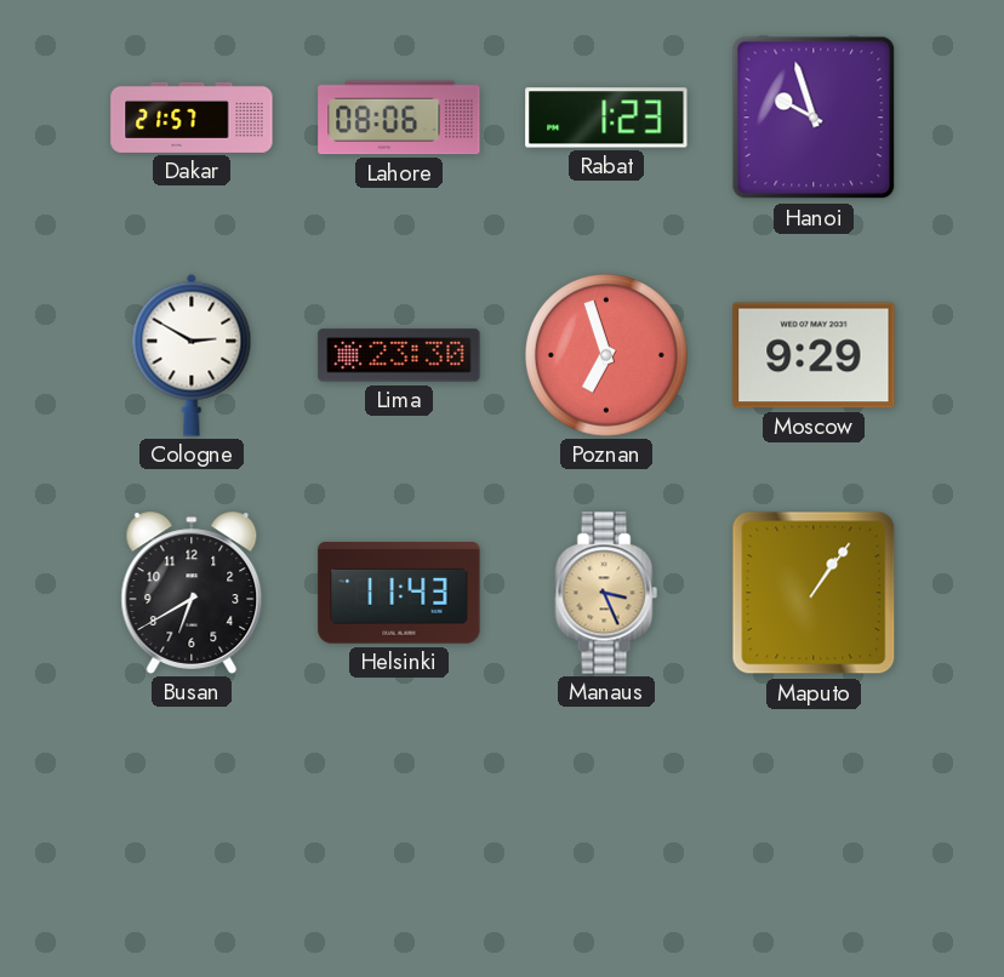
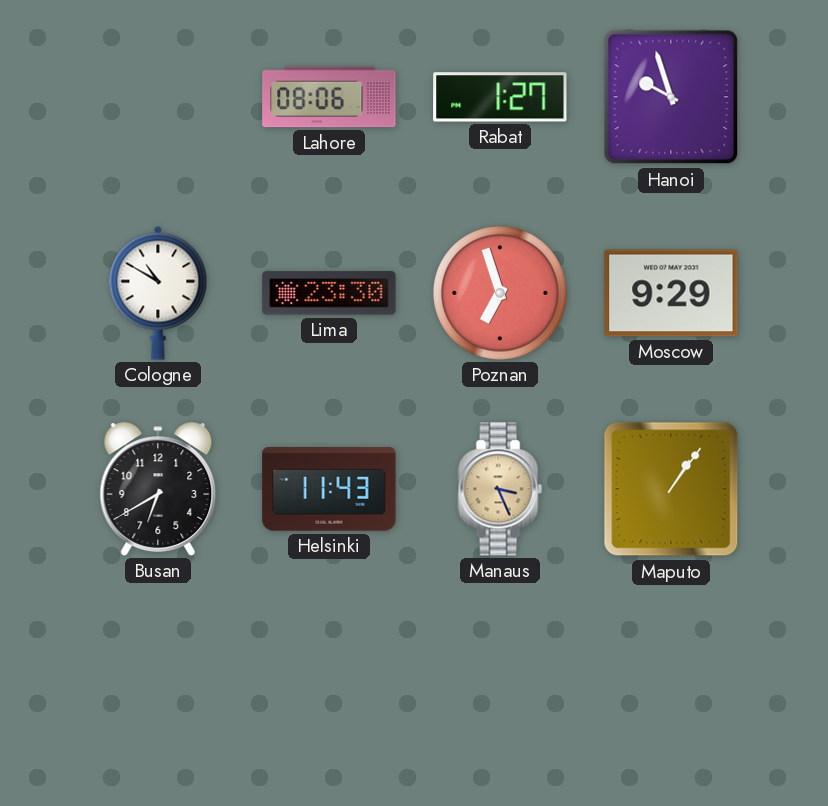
Dakar: 21:57 -> none (192, 118)
Rabat: 1:23 -> 1:27 (500, 97)
Cologne: 2:50 -> 10:50 (158, 293)
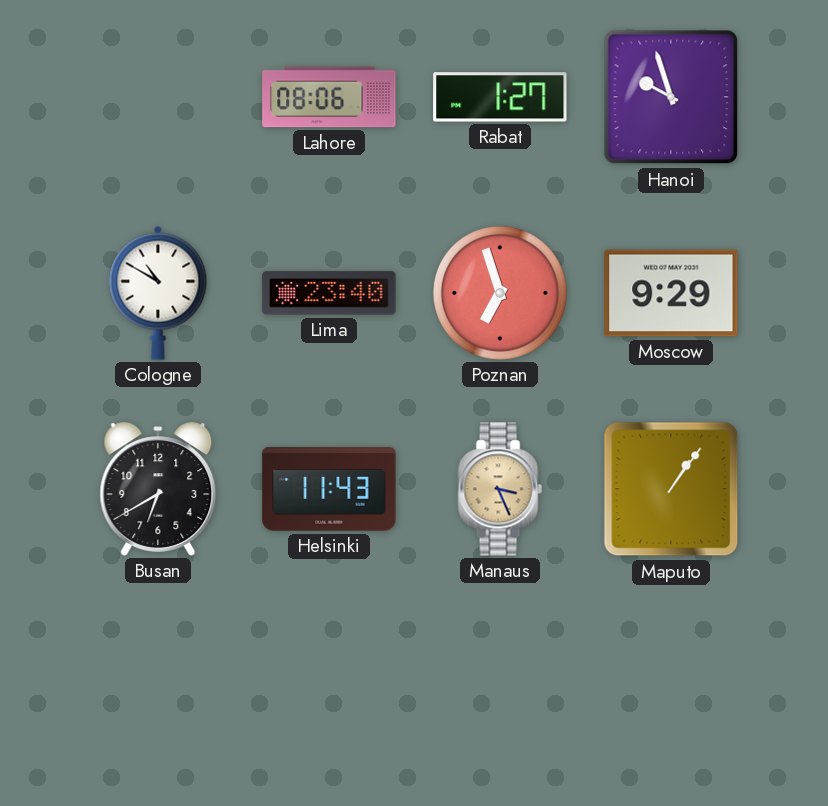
Lima: 23:30 -> 23:40 (329, 293)
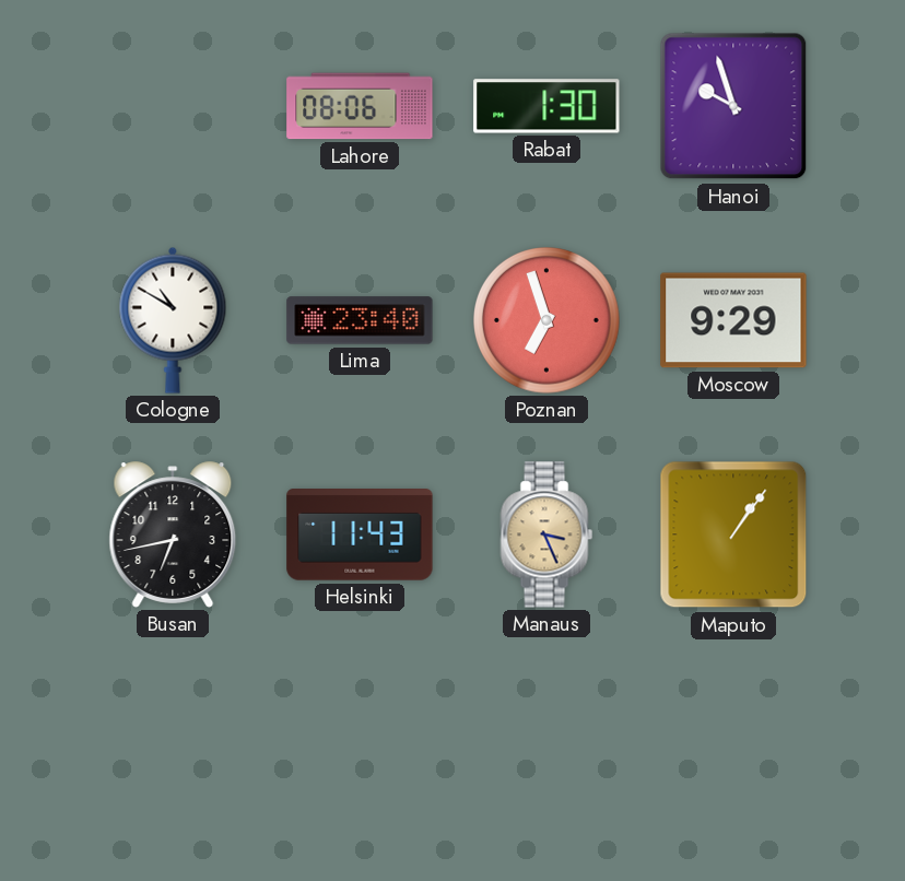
Rabat: 1:27 -> 1:30 (546, 106)
Busan: 6:40 -> 6:43 (173, 535)
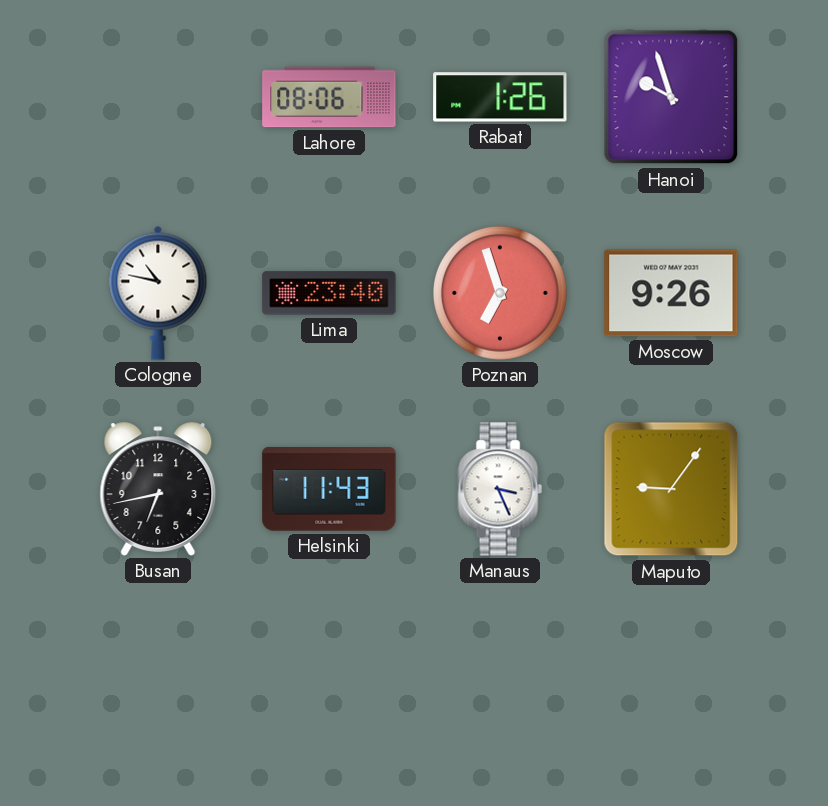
Rabat: 1:30 -> 1:26 (500, 97)
Cologne: 10:50 -> 10:47 (158, 293)
Moscow: 9:29 -> 9:26 (671, 293)
Manaus dial: champagne -> white (500, 489)
Maputo: 1:06 -> 9:06 (671, 489)
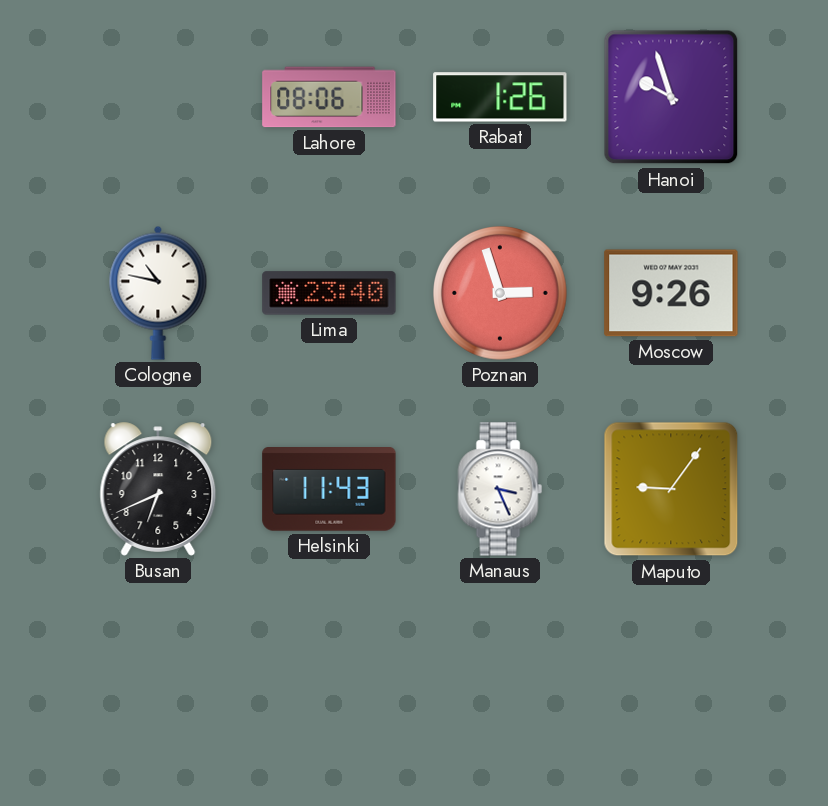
Poznan: 6:57 -> 2:57 (501, 294)
Busan: 6:43 -> 6:41 (158, 489)
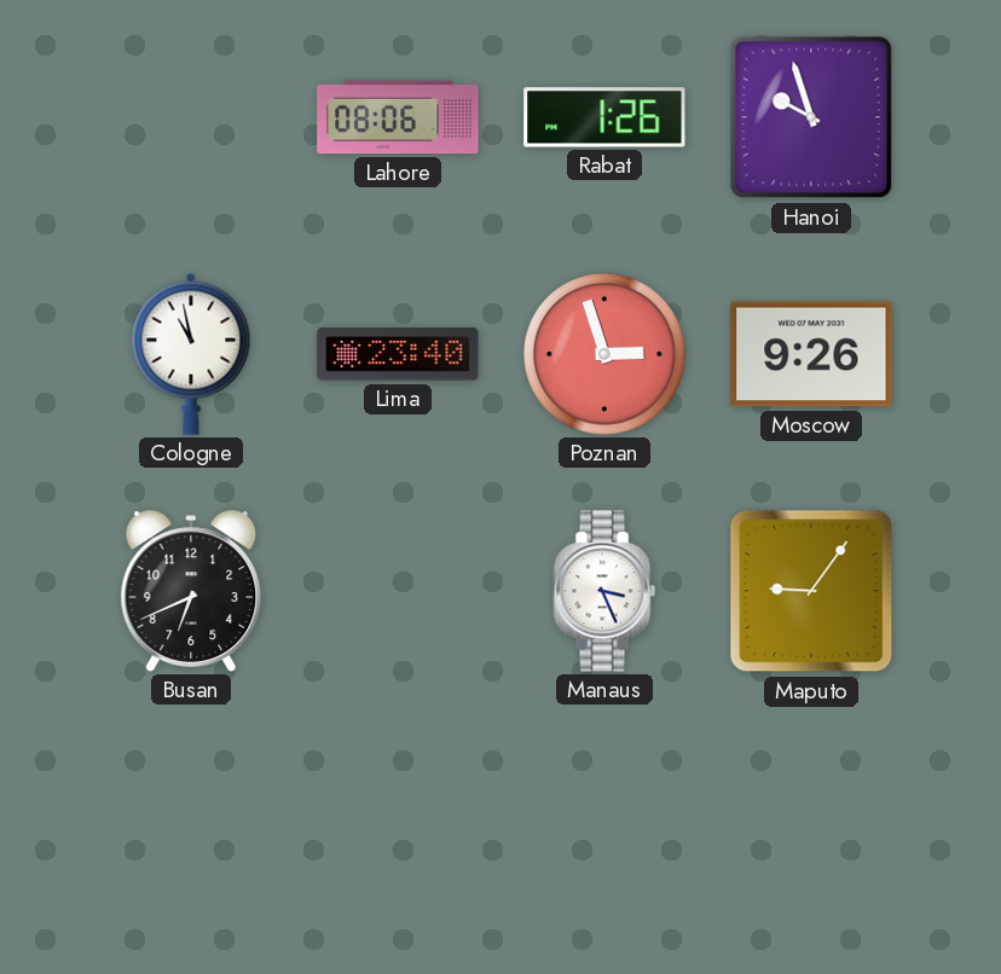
Cologne: 10:47 -> 10:58 (191, 354)
Helsinki: 11:43 -> none (329, 489)
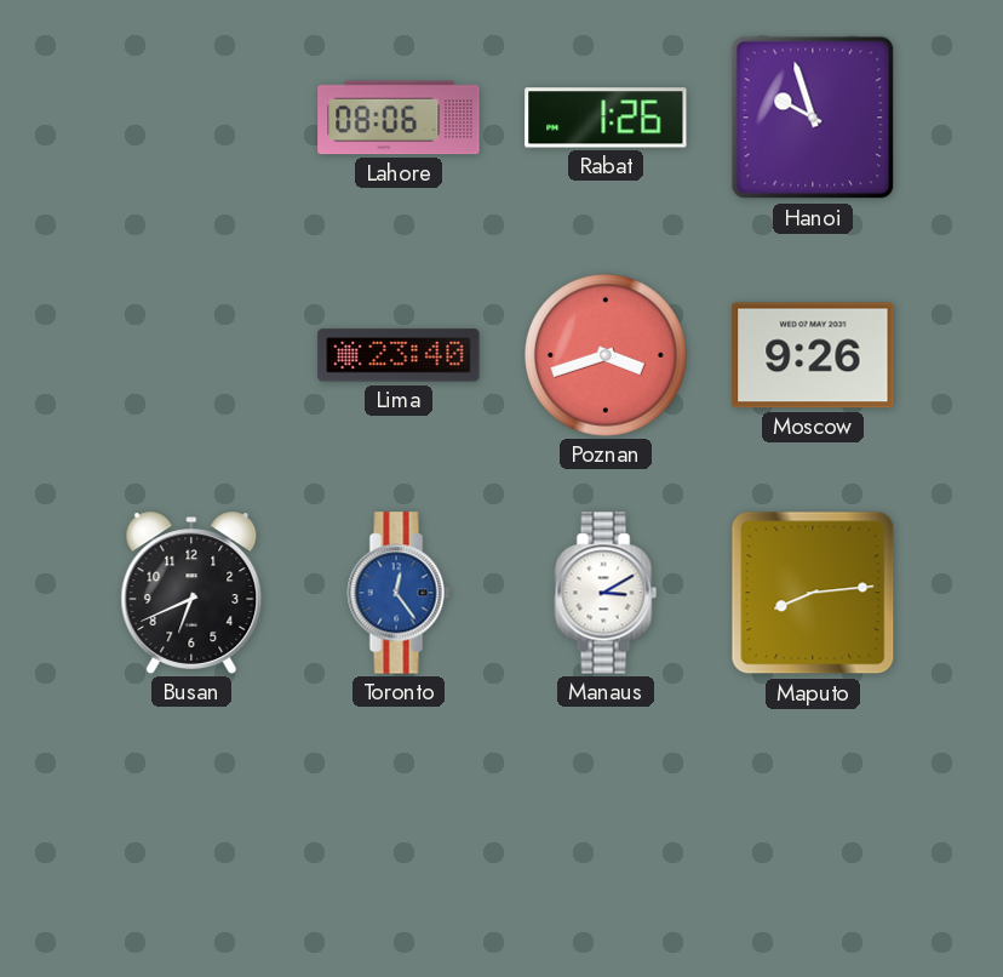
Cologne: 10:58 -> none (191, 354)
Poznan: 2:57 -> 3:42 (607, 356)
Toronto: none -> 12:24 (399, 593)
Manaus: 3:26 -> 3:10 (606, 593)
Maputo: 9:06 -> 8:14 (813, 593)
